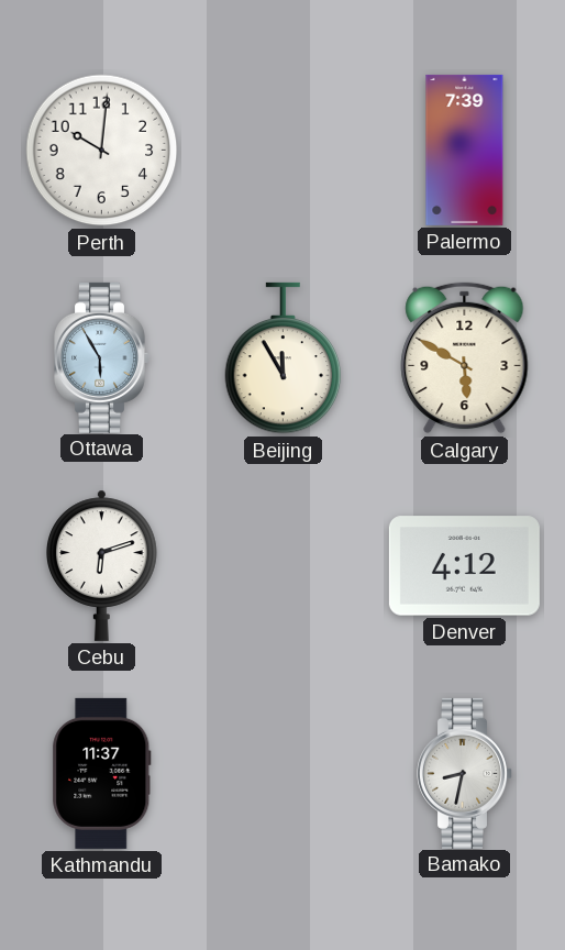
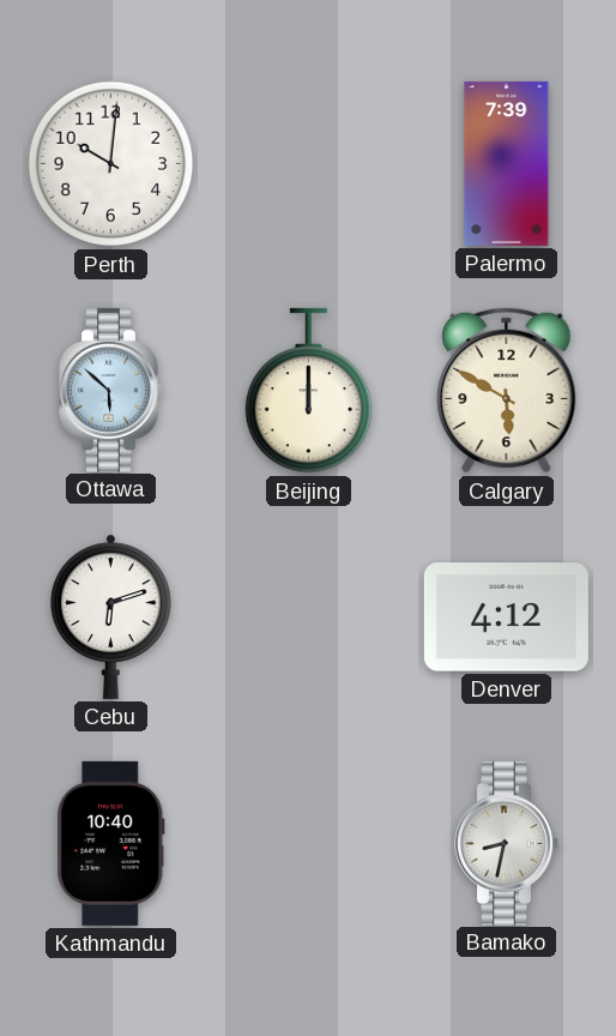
Ottawa: 5:55 -> 5:52 (111, 390)
Beijing: 11:55 -> 12:00 (309, 391)
Kathmandu: 11:37 -> 10:40 (111, 843)
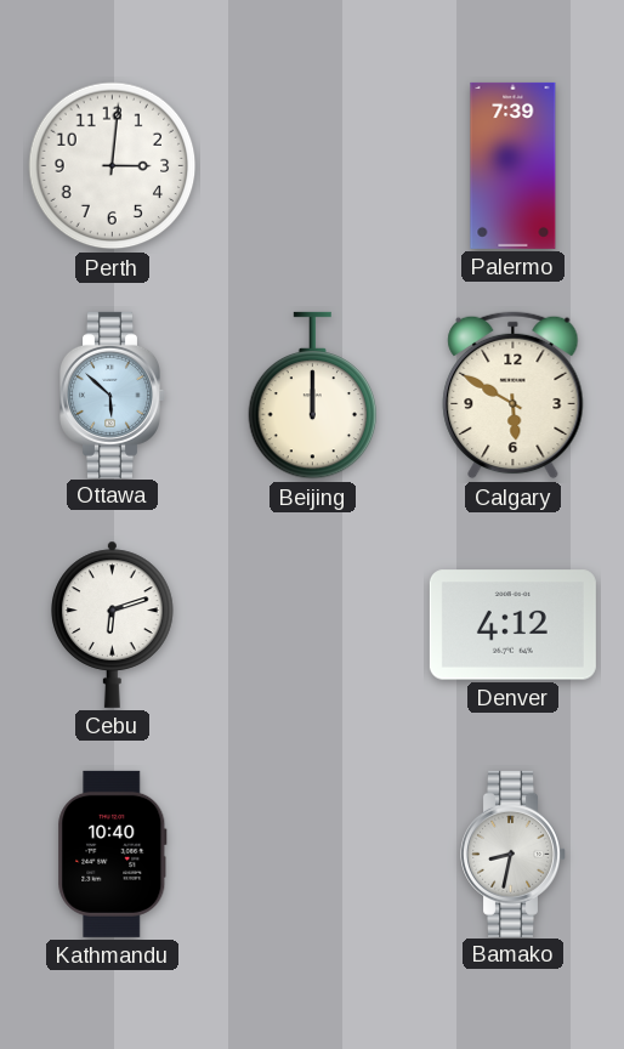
Perth: 10:01 -> 3:01 (113, 166)
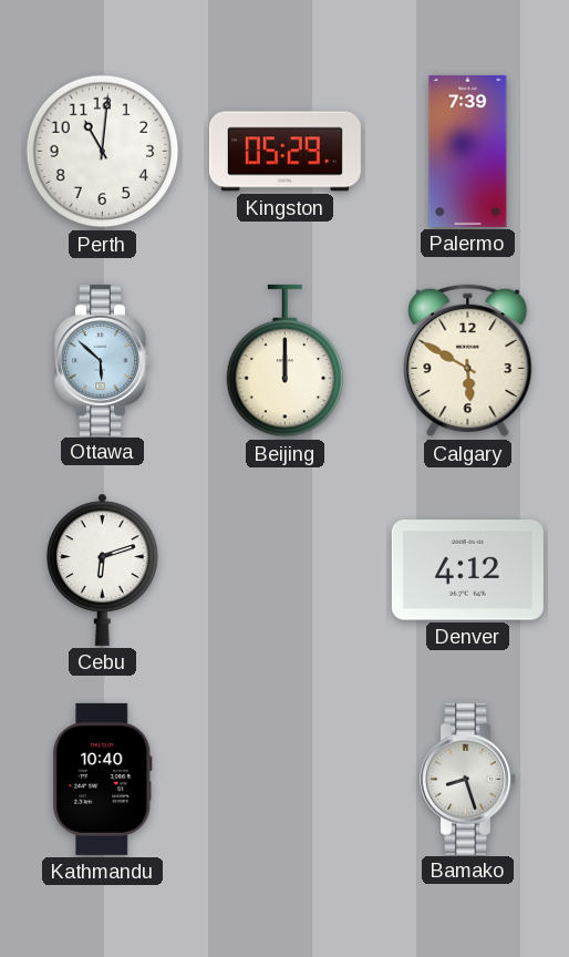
Perth: 3:01 -> 11:01 (103, 152)
Kingston: none -> 05:29 (284, 152)
Bamako: 8:32 -> 8:27 (468, 779)
